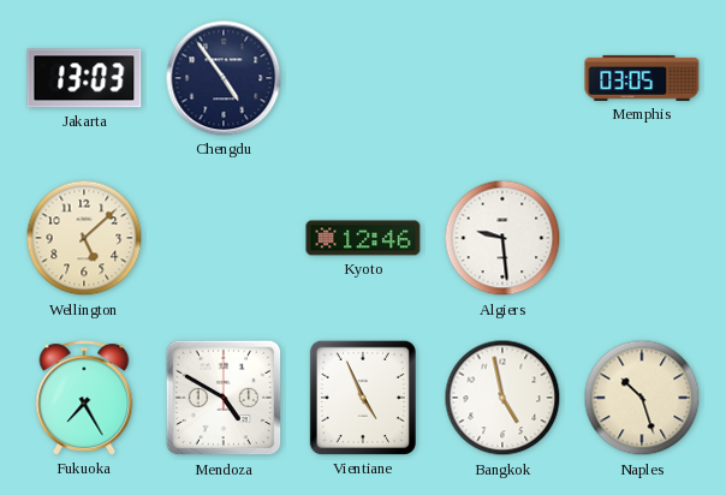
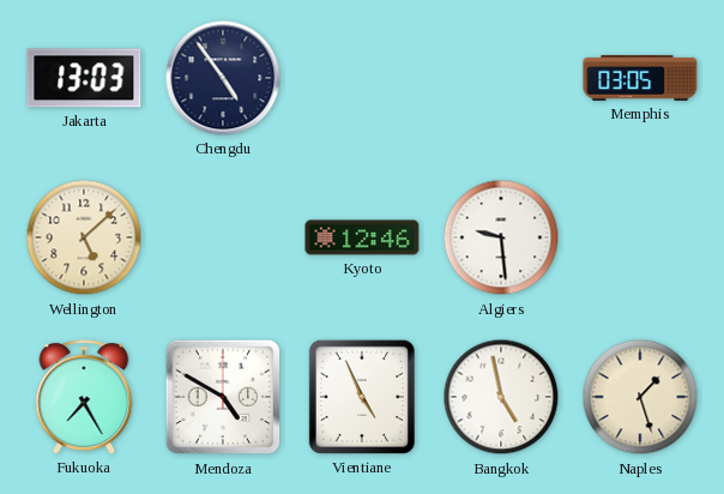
Naples: 10:27 -> 1:27 (640, 397)
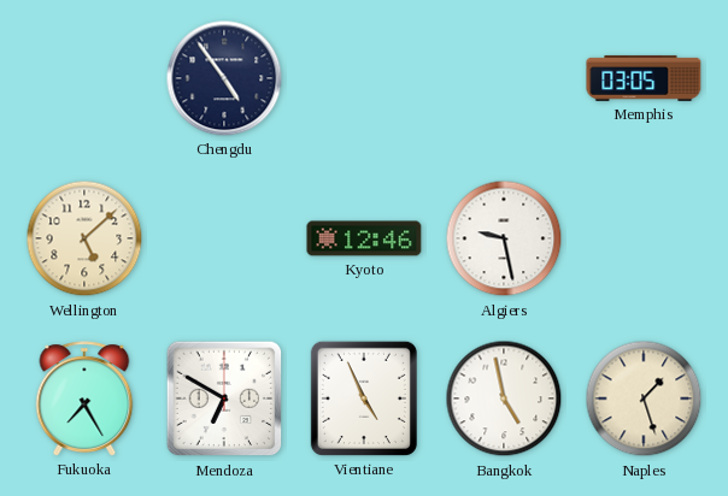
Jakarta: 13:03 -> none (84, 78)
Algiers: 9:29 -> 9:28 (504, 238)
Mendoza: 4:50 -> 6:50 (224, 398)
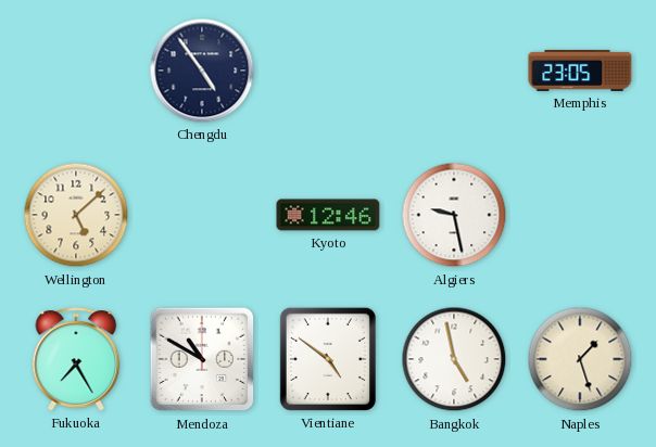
Memphis: 03:05 -> 23:05 (580, 71)
Mendoza: 6:50 -> 10:50 (202, 359)
Vientiane: 4:56 -> 4:51 (328, 359)
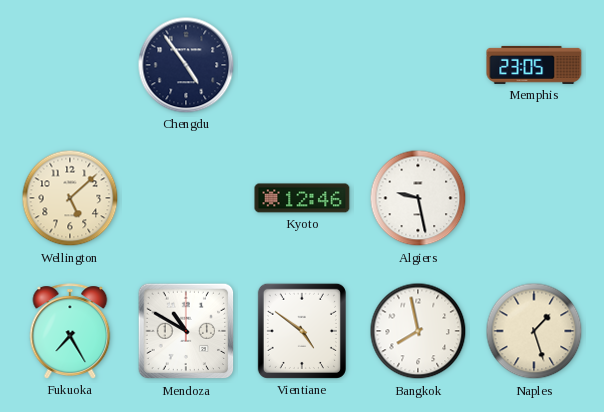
Bangkok: 4:58 -> 7:58 (418, 331)
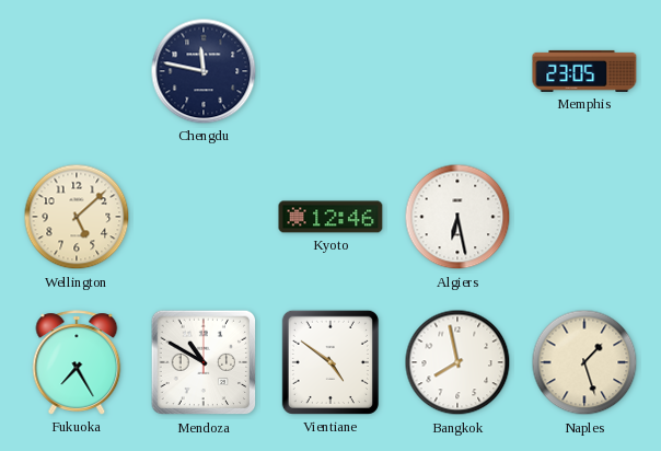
Chengdu: 4:54 -> 11:47 (204, 71)
Algiers: 9:28 -> 6:28 (457, 217)
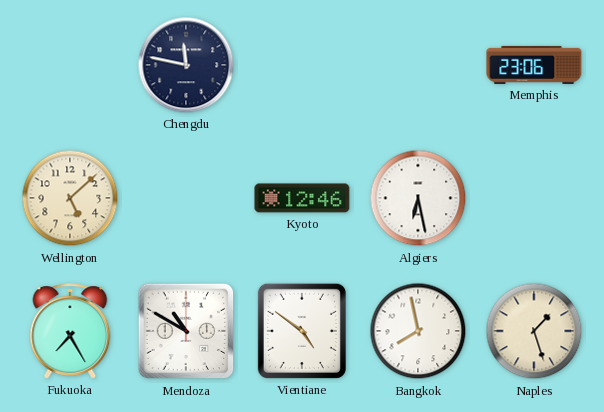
Memphis: 23:05 -> 23:06 (534, 65)
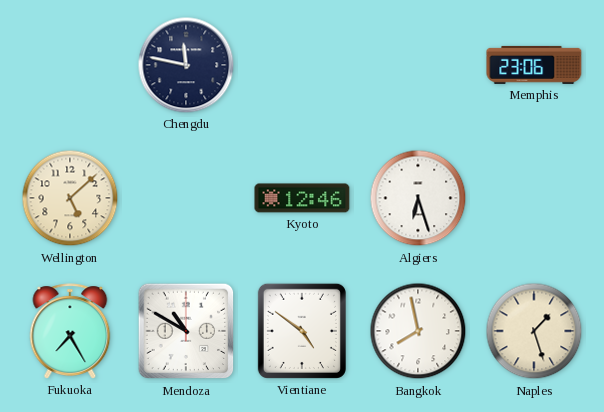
Algiers: 6:28 -> 6:27 (418, 198)
